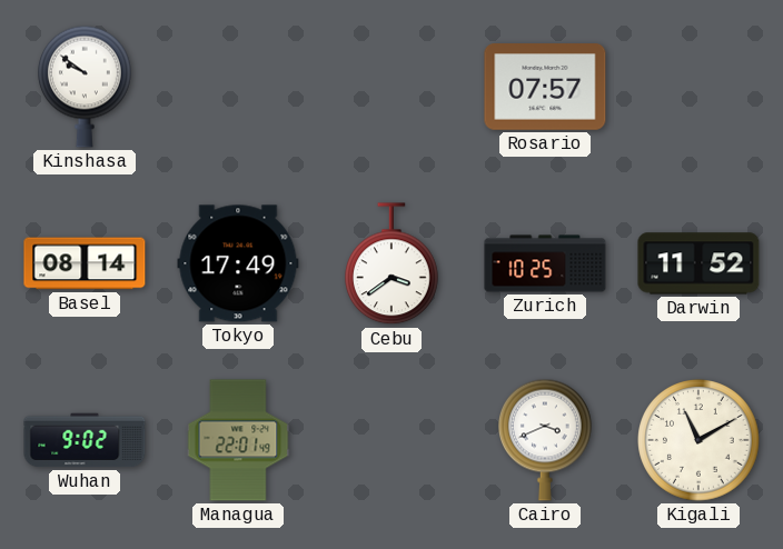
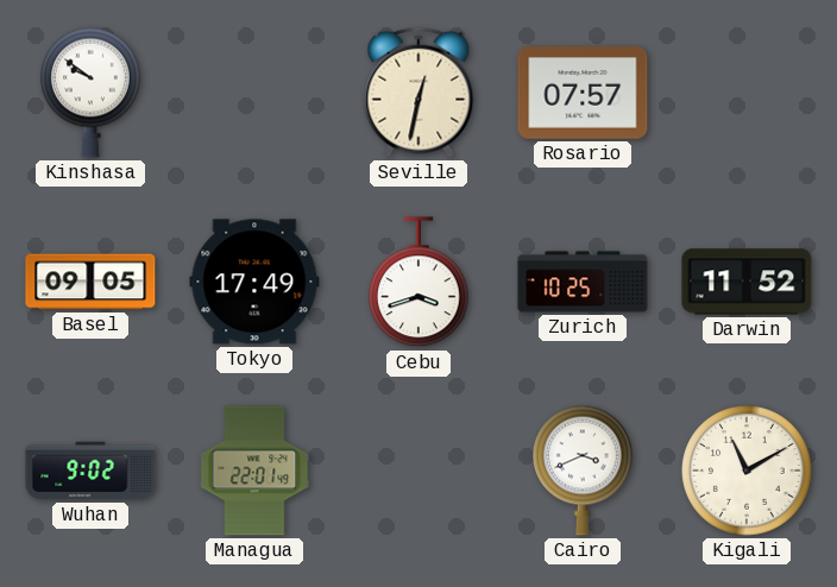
Seville: none -> 12:32 (418, 93)
Basel: 08:14 -> 09:05 (90, 282)
Cebu: 3:39 -> 3:42 (420, 283)
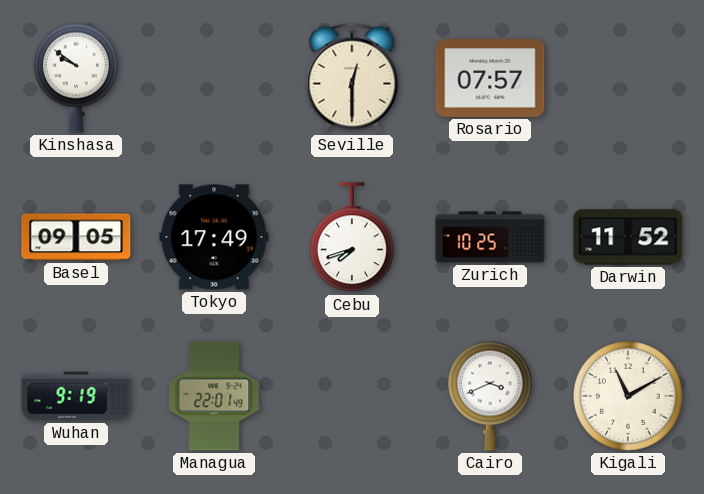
Seville: 12:32 -> 12:30 (352, 78)
Cebu: 3:42 -> 7:42 (353, 238)
Wuhan: 9:02 -> 9:19 (76, 396)
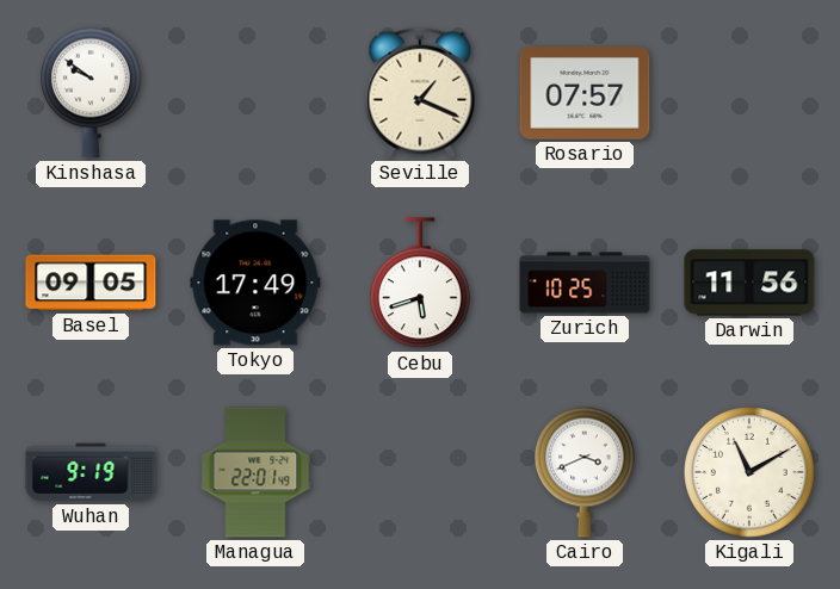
Seville: 12:30 -> 1:19 (420, 93)
Cebu: 7:42 -> 5:42 (421, 284)
Darwin: 11:52 -> 11:56 (749, 283)
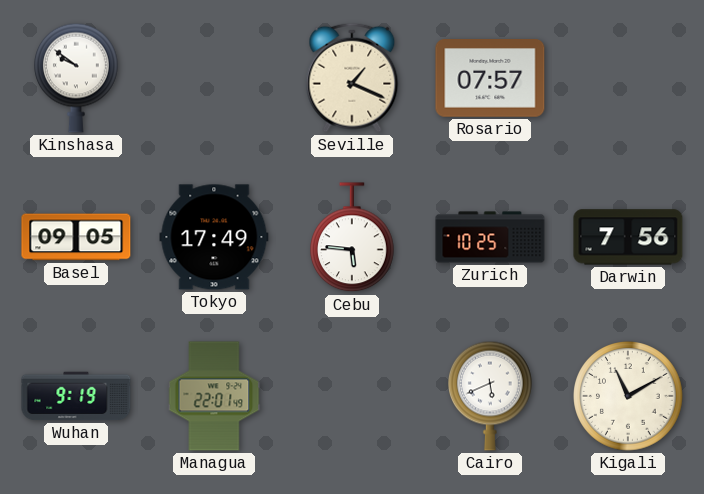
Cebu: 5:42 -> 5:46 (353, 238)
Darwin: 11:56 -> 7:56 (628, 237)
Cairo: 3:41 -> 5:41 (491, 396)
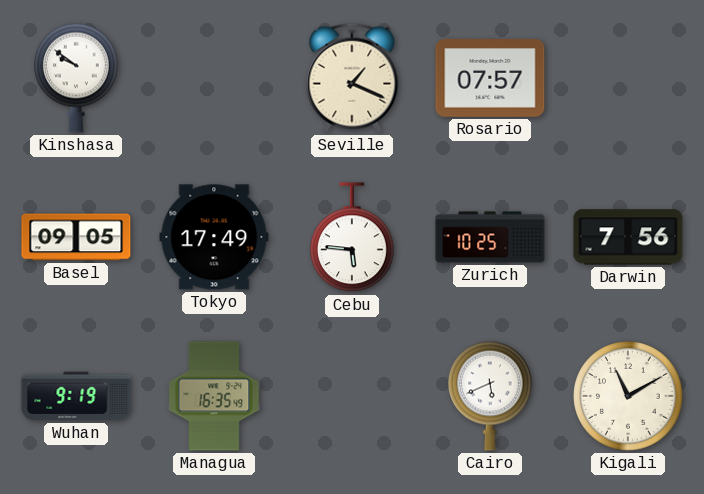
Managua: 22:01 -> 16:35 (214, 396)
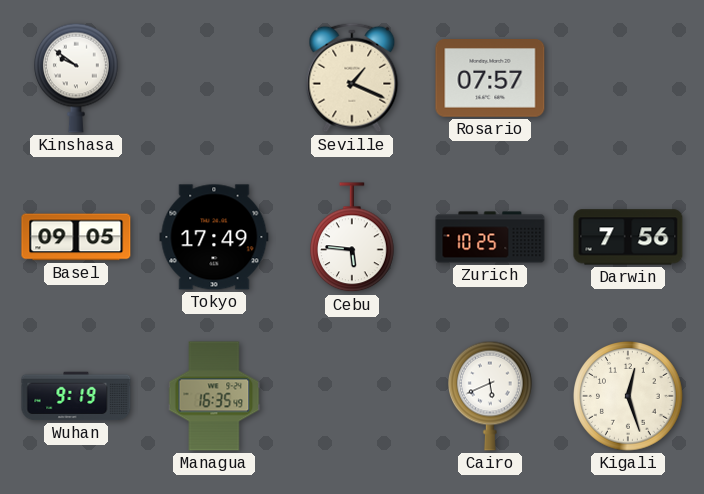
Kigali: 11:10 -> 12:27 (628, 396)
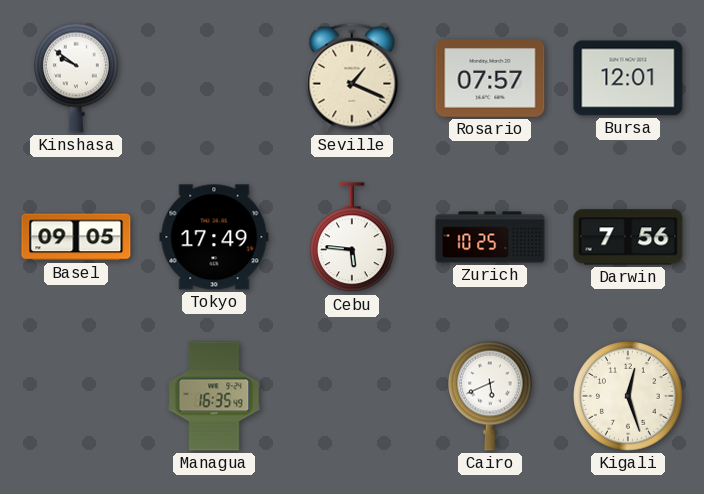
Bursa: none -> 12:01 (628, 78)
Wuhan: 9:19 -> none (76, 396)
